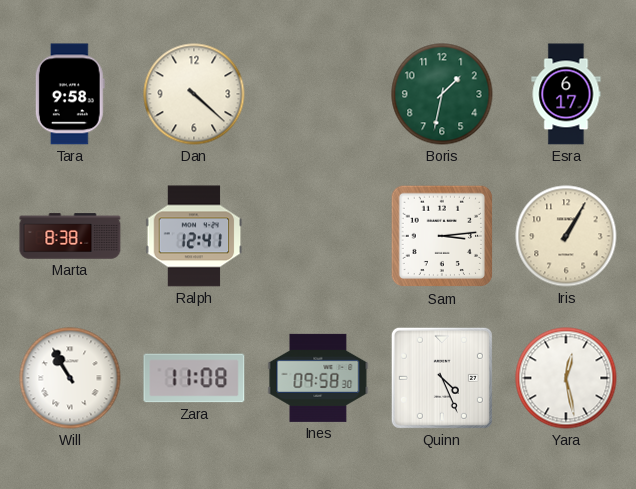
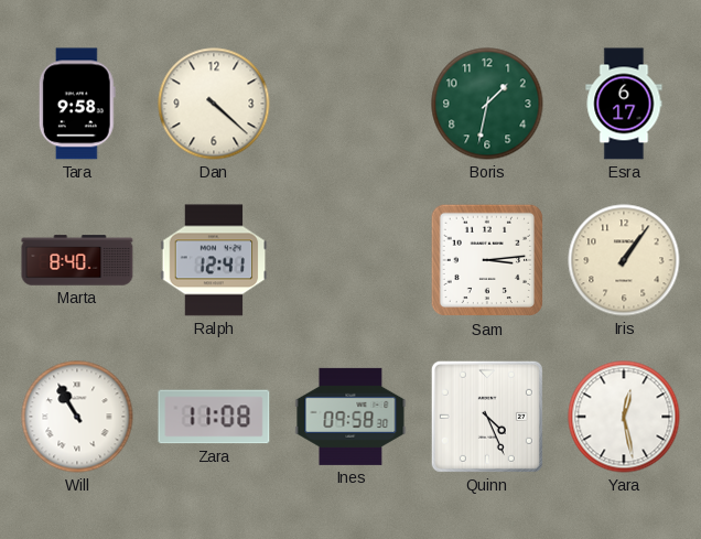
Marta: 8:38 -> 8:40 (77, 260)
Iris: 1:05 -> 1:06 (624, 260)
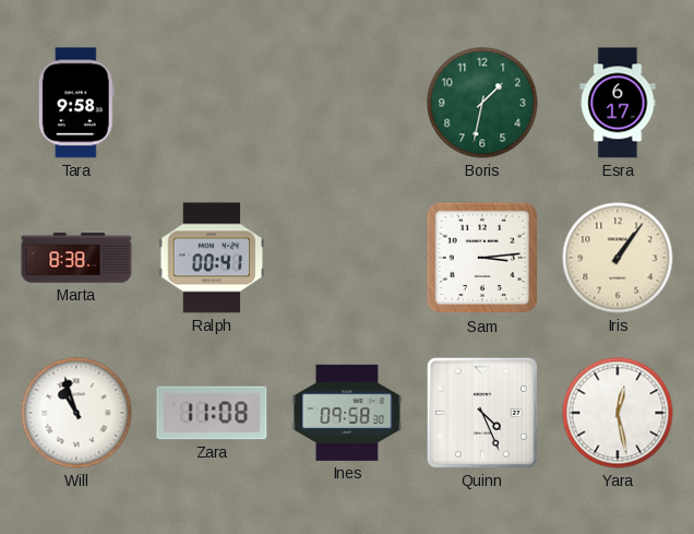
Dan: 4:22 -> none (214, 104)
Marta: 8:40 -> 8:38 (76, 258)
Ralph: 12:41 -> 00:41 (212, 258)
Will: 10:55 -> 10:57 (76, 413)
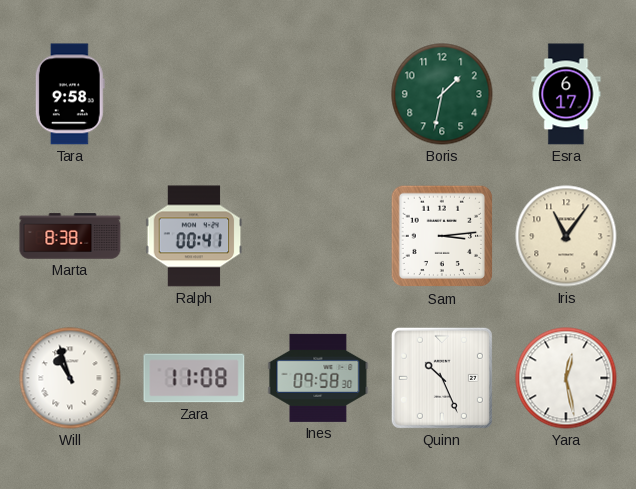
Iris: 1:06 -> 11:06 (566, 236)
Quinn: 4:26 -> 10:26 (442, 378)
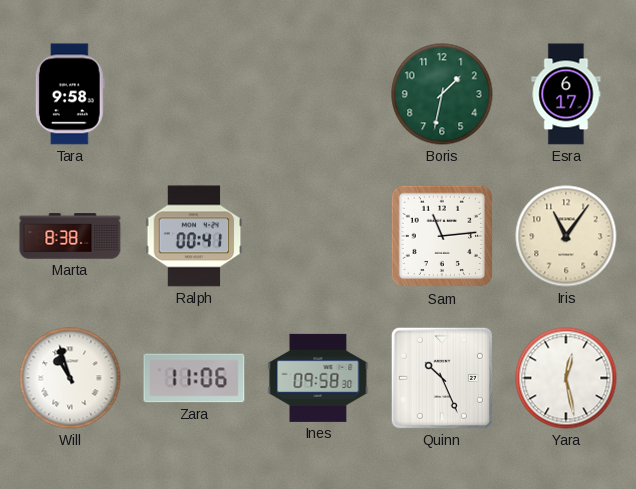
Sam: 3:14 -> 11:14 (442, 236)
Zara: 11:08 -> 11:06 (194, 378)
